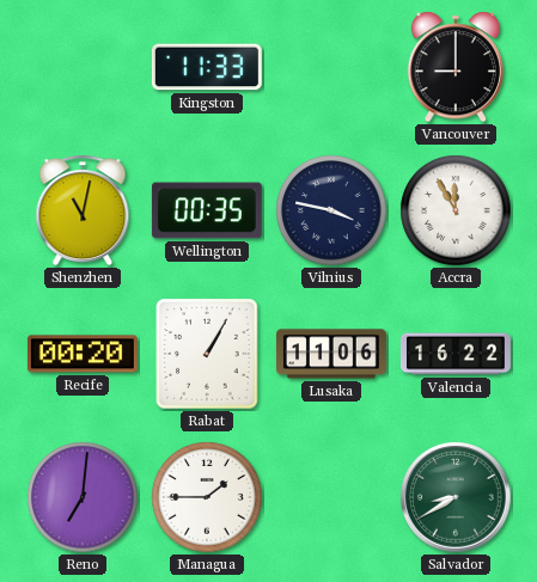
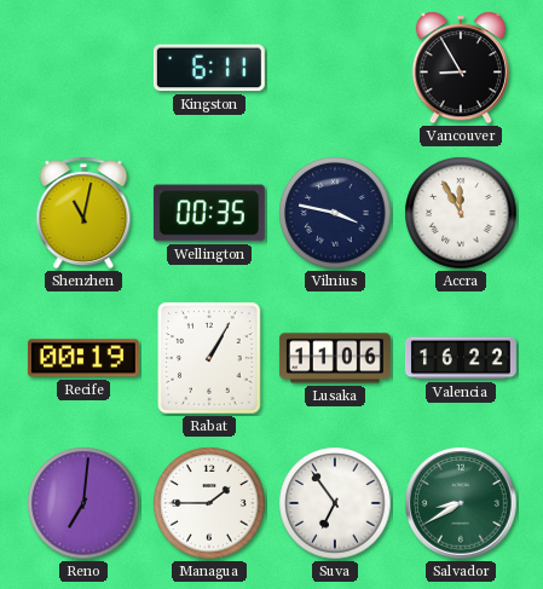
Kingston: 11:33 -> 6:11 (209, 68)
Vancouver: 9:00 -> 8:55 (460, 68)
Recife: 00:20 -> 00:19 (83, 358)
Suva: none -> 6:54 (335, 503)
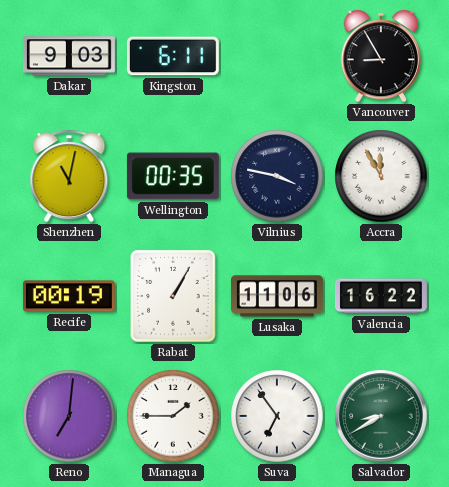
Dakar: none -> 9:03 (69, 56)
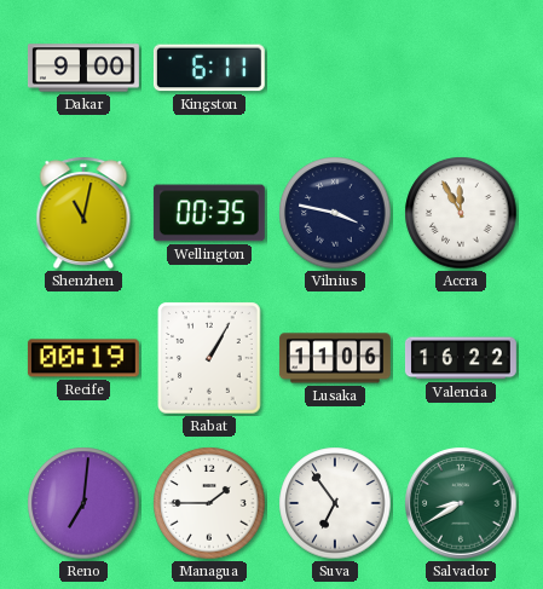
Dakar: 9:03 -> 9:00 (83, 68)
Vancouver: 8:55 -> none (380, 56)
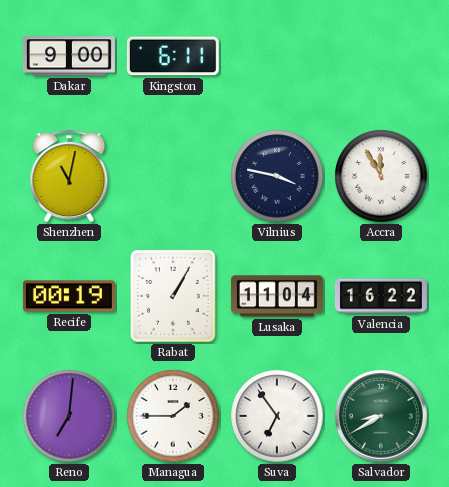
Wellington: 00:35 -> none (209, 213)
Lusaka: 11:06 -> 11:04 (277, 296)
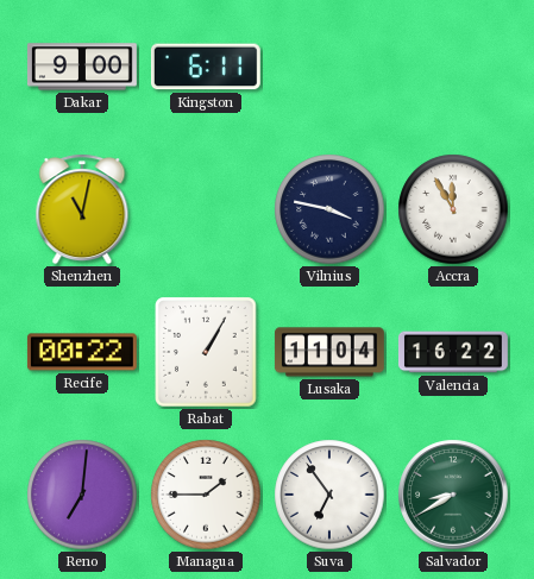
Recife: 00:19 -> 00:22 (82, 352)
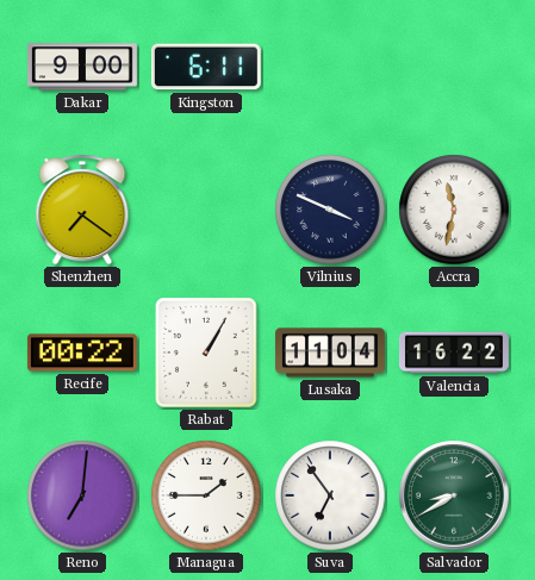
Shenzhen: 11:02 -> 7:21 (82, 210)
Vilnius: 3:47 -> 3:49 (330, 210)
Accra: 11:55 -> 11:32 (454, 210)
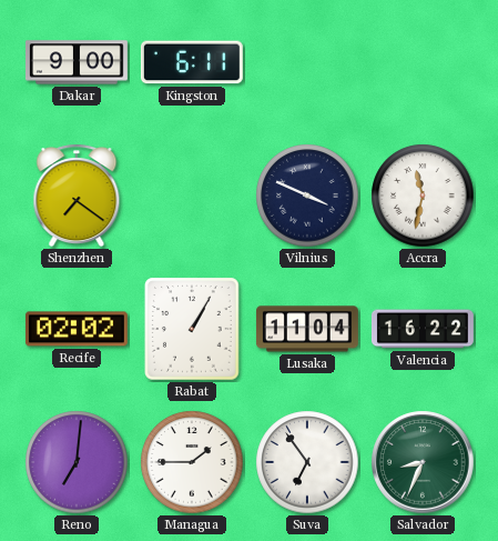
Recife: 00:22 -> 02:02 (77, 329)
Salvador: 8:40 -> 8:34 (423, 462)
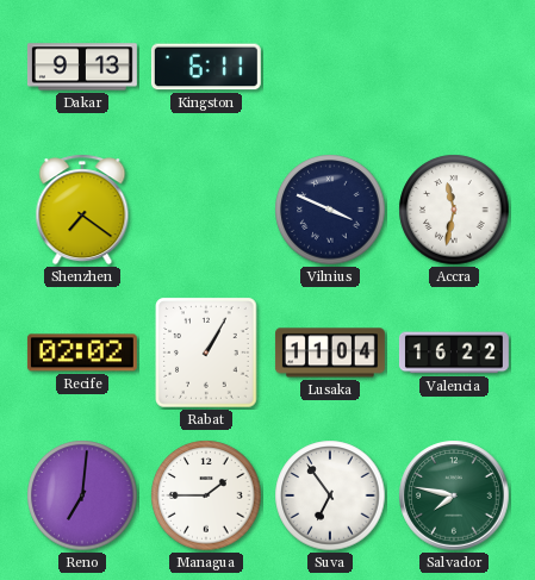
Dakar: 9:00 -> 9:13 (82, 67)
Salvador: 8:34 -> 7:47 (454, 495)
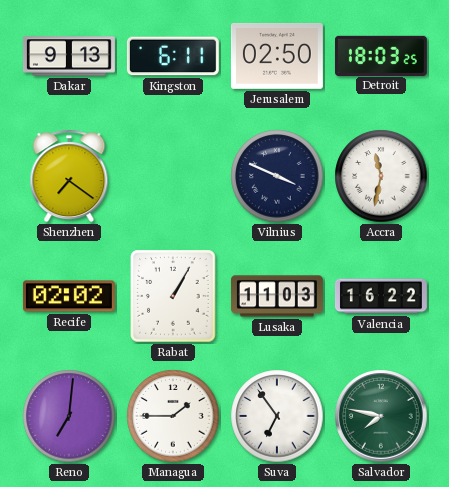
Jerusalem: none -> 02:50 (277, 56)
Detroit: none -> 18:03 (381, 55)
Lusaka: 11:04 -> 11:03 (277, 296)
